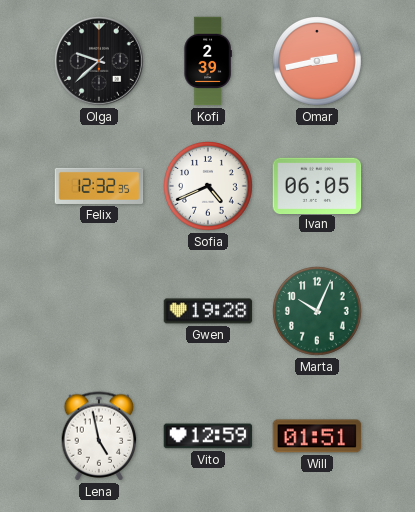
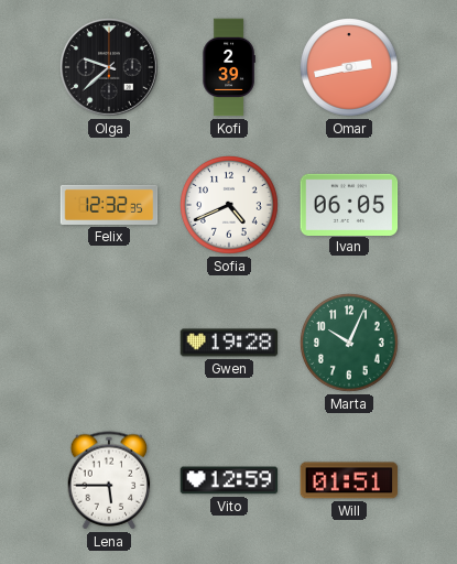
Lena: 4:58 -> 5:45 (109, 480)
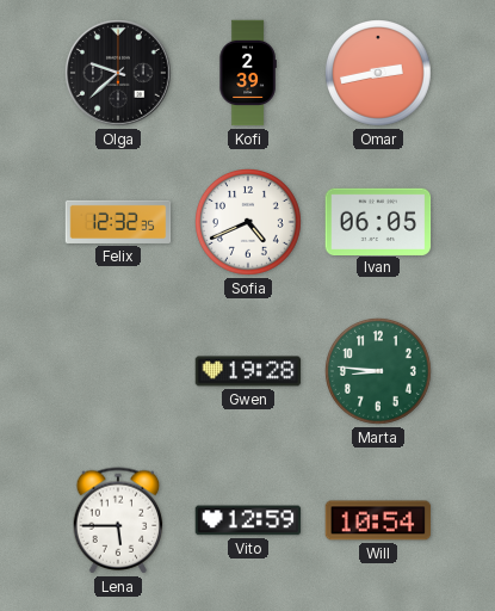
Marta: 10:04 -> 8:46 (379, 372)
Will: 01:51 -> 10:54 (378, 520)
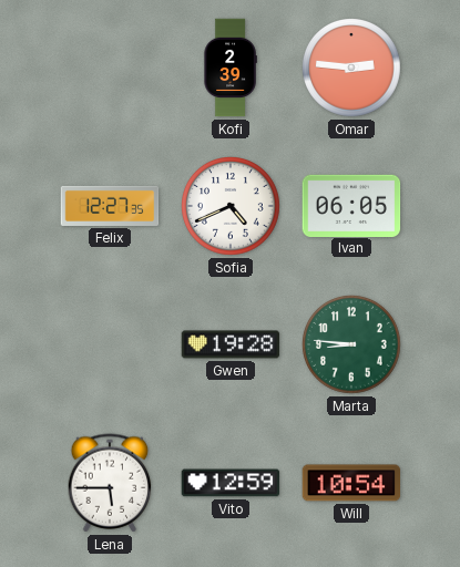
Olga: 9:38 -> none (119, 74)
Omar: 2:43 -> 2:46 (352, 69)
Felix: 12:32 -> 12:27 (110, 206)
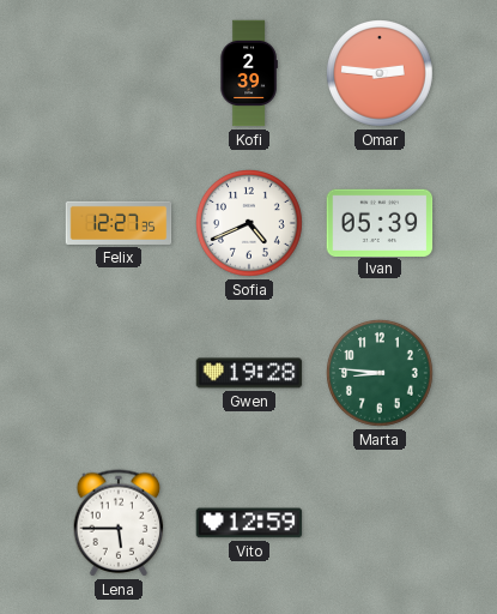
Ivan: 06:05 -> 05:39 (380, 222)
Will: 10:54 -> none (351, 483)
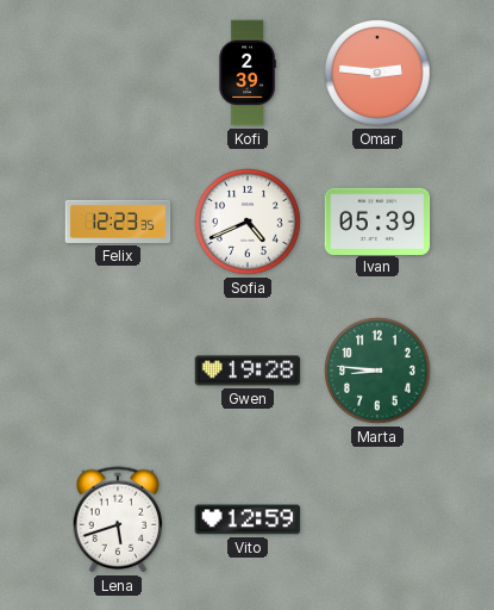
Felix: 12:27 -> 12:23 (118, 222)
Lena: 5:45 -> 5:42 (118, 519)
